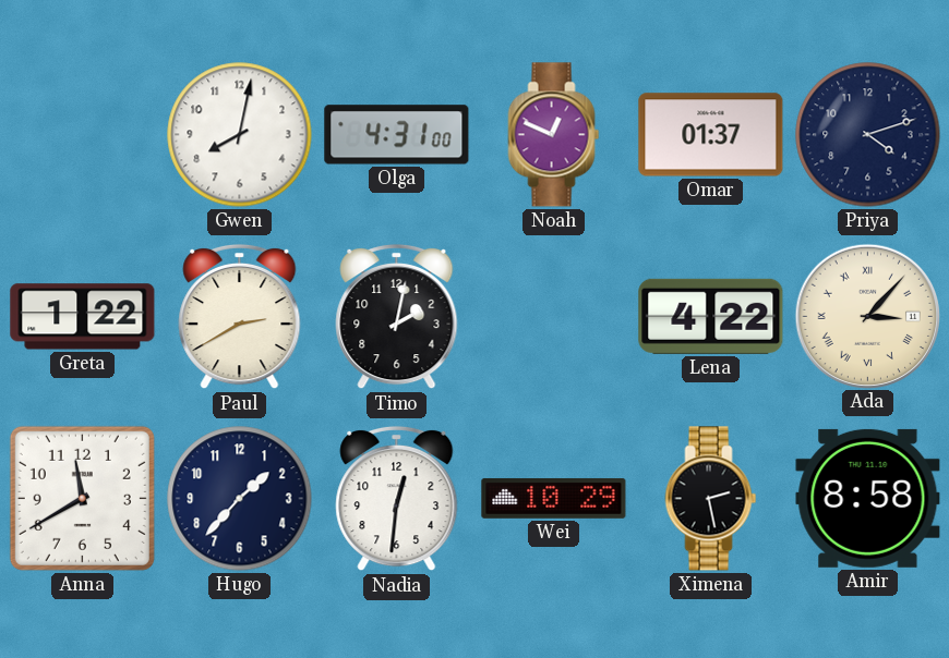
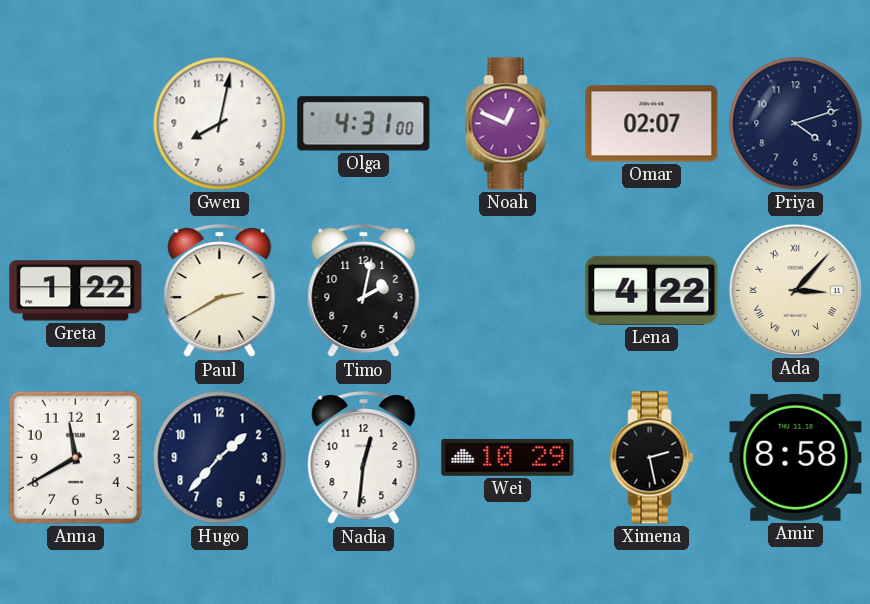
Omar: 01:37 -> 02:07 (652, 124)
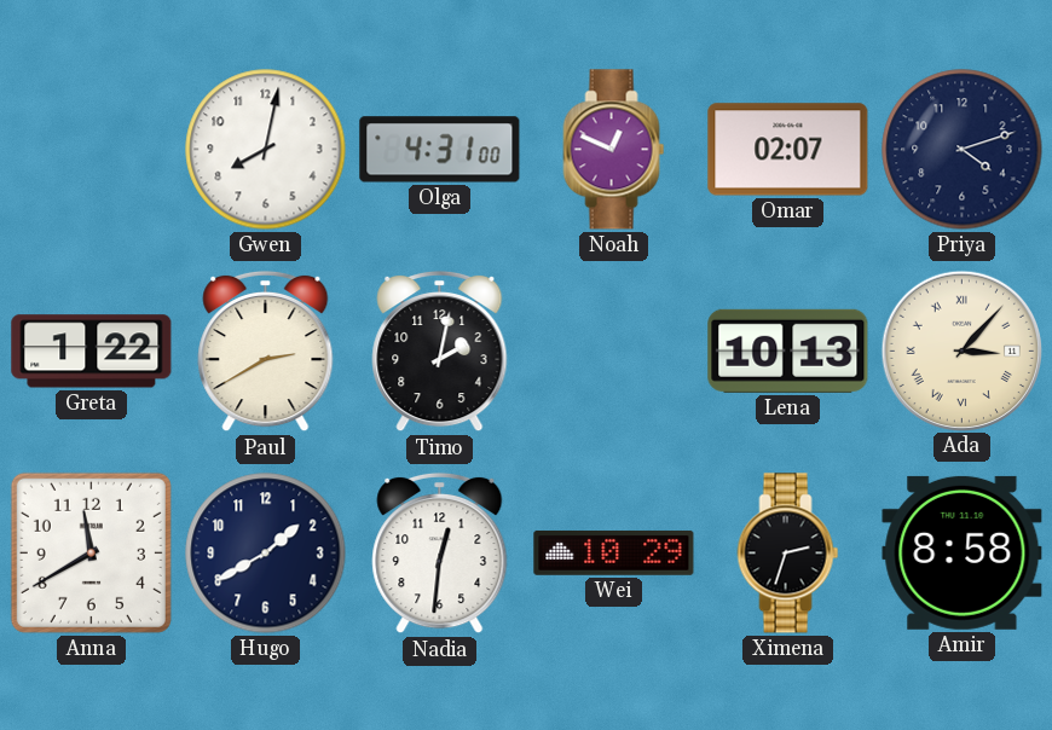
Lena: 4:22 -> 10:13 (788, 350)
Hugo: 1:37 -> 1:40 (266, 554)
Ximena: 2:28 -> 2:33 (788, 554)
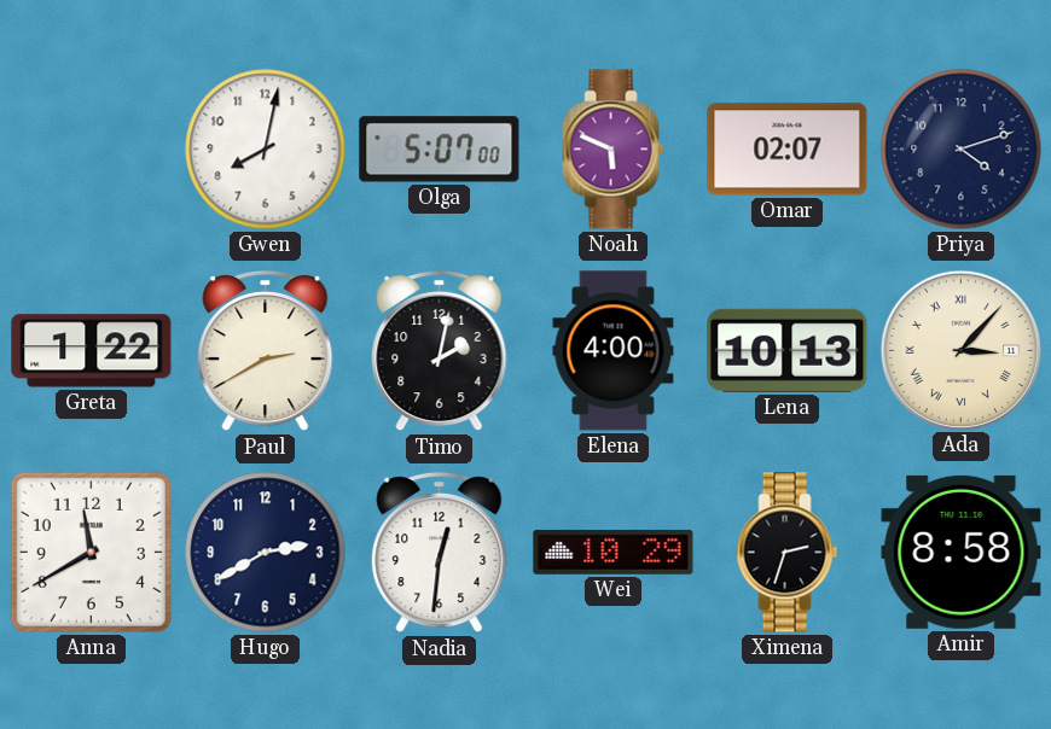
Olga: 4:31 -> 5:07 (440, 150)
Noah: 12:49 -> 5:49 (614, 150)
Elena: none -> 4:00 (614, 351)
Hugo: 1:40 -> 2:40 (266, 553)
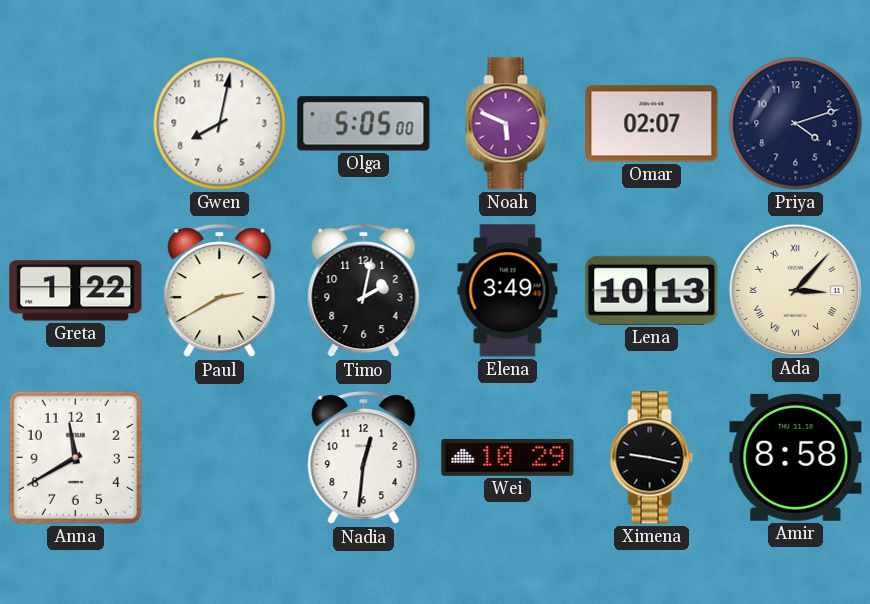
Olga: 5:07 -> 5:05 (364, 124)
Elena: 4:00 -> 3:49 (508, 291)
Hugo: 2:40 -> none (266, 553)
Ximena: 2:33 -> 9:17 (652, 458)
